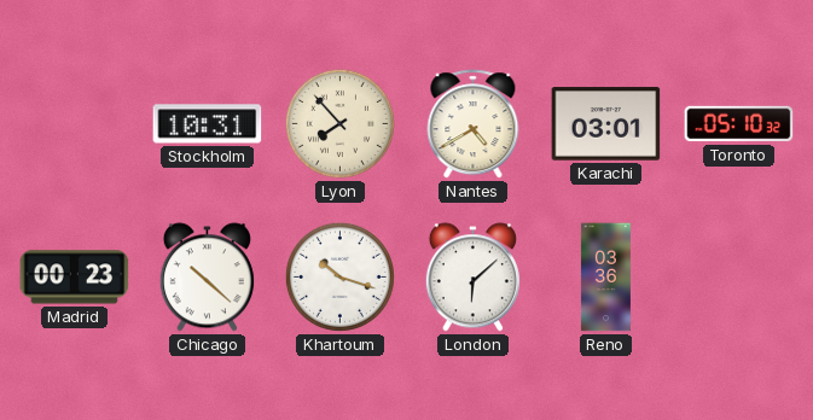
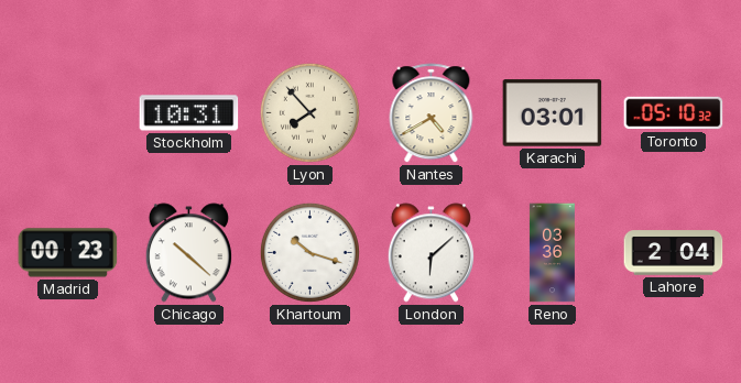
Lahore: none -> 2:04 (674, 253)
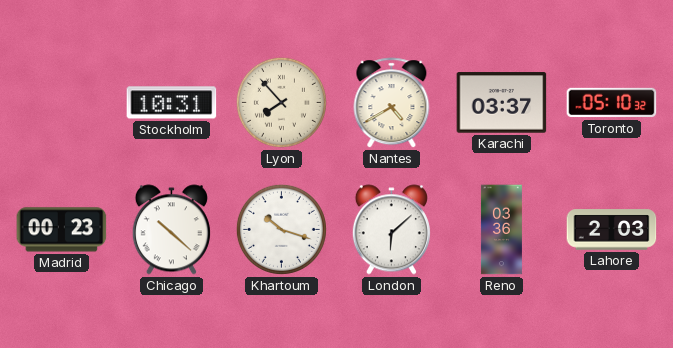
Karachi: 03:01 -> 03:37 (502, 103)
Lahore: 2:04 -> 2:03 (612, 230)
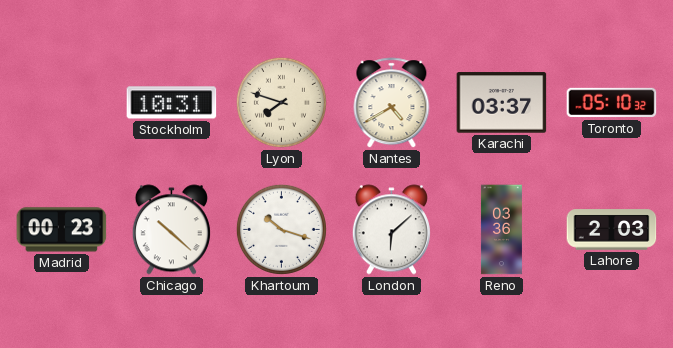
Lyon: 7:53 -> 7:48 (281, 102)
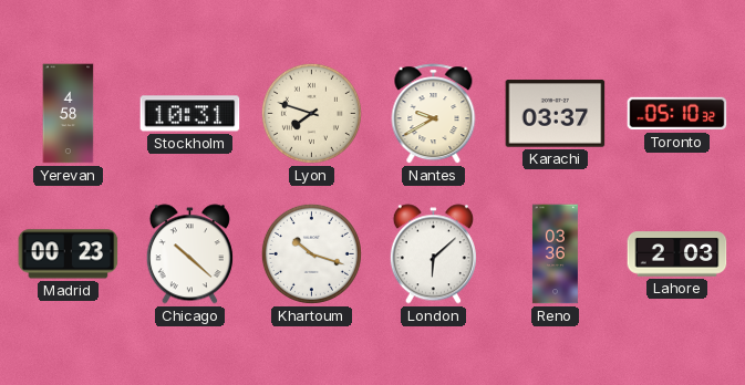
Yerevan: none -> 4:58 (69, 114)
Nantes: 4:40 -> 9:40 (434, 114)
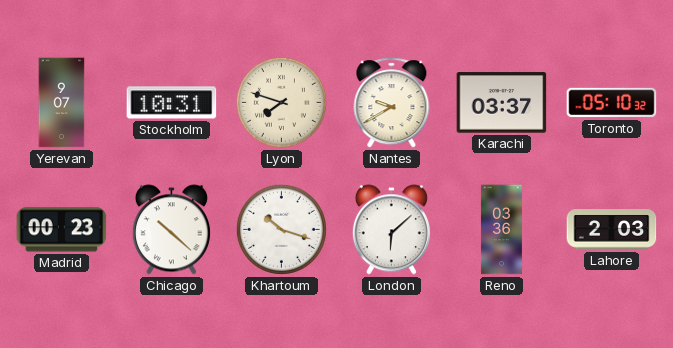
Yerevan: 4:58 -> 9:07 (62, 103)
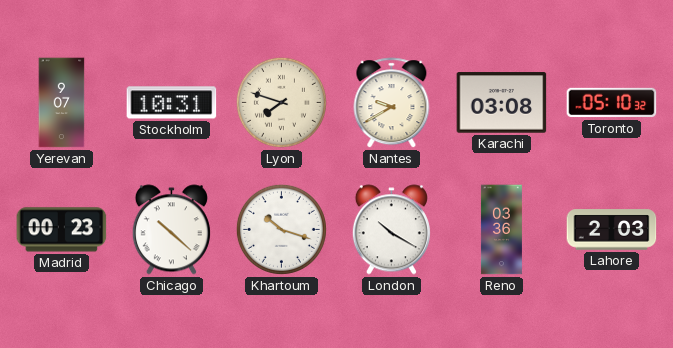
Karachi: 03:37 -> 03:08 (502, 103)
London: 6:08 -> 10:20 (391, 230)
